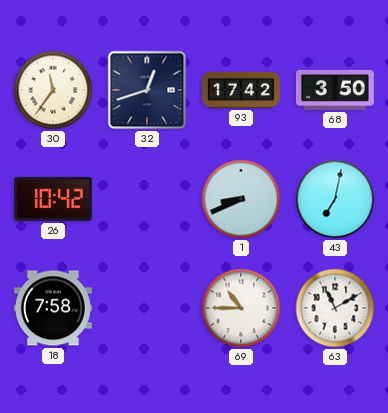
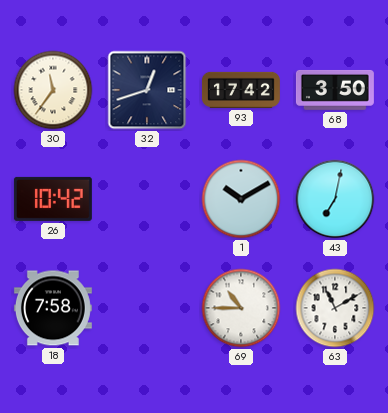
1: 8:41 -> 10:10 (241, 199)
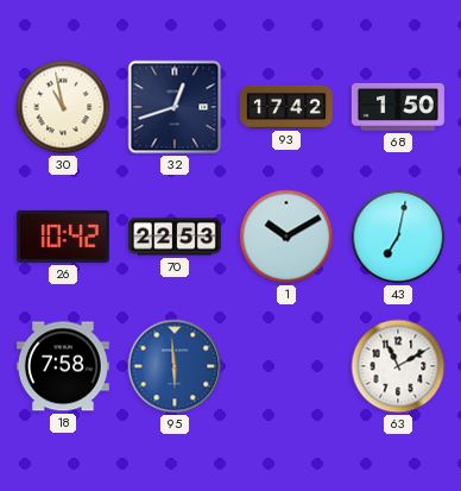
30: 11:36 -> 10:58 (63, 107)
68: 3:50 -> 1:50 (398, 107)
70: none -> 22:53 (175, 237)
95: none -> 5:59 (175, 366)
69: 10:45 -> none (241, 308)
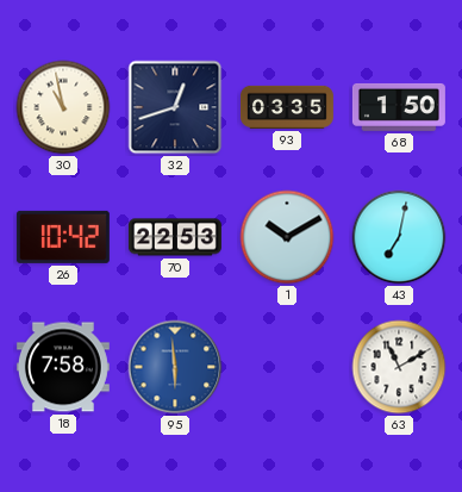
93: 17:42 -> 03:35 (287, 107)
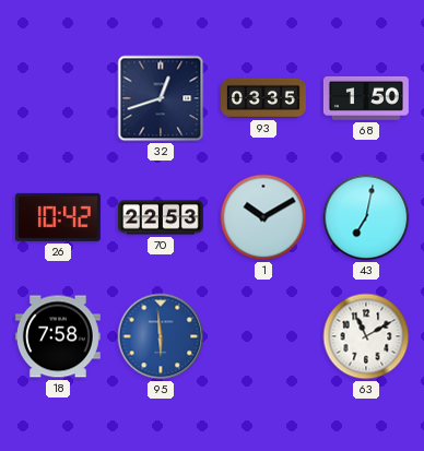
30: 10:58 -> none (63, 107)
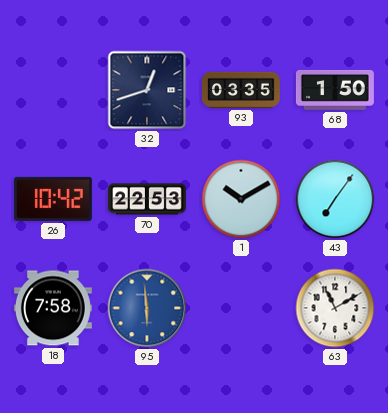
43: 7:02 -> 7:06 (335, 199)
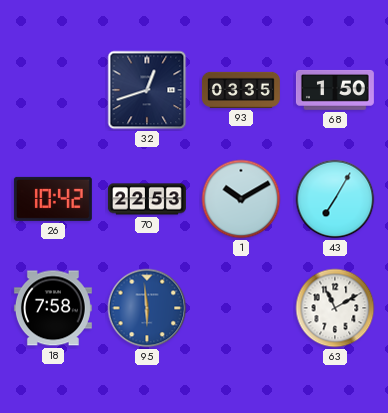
43: 7:06 -> 7:05 (335, 199)
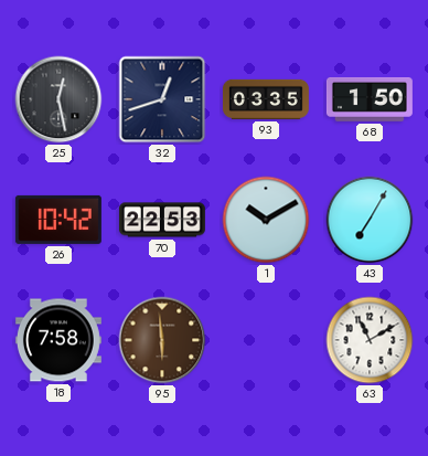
25: none -> 12:28 (58, 99)
95 dial: blue -> brown (162, 340)
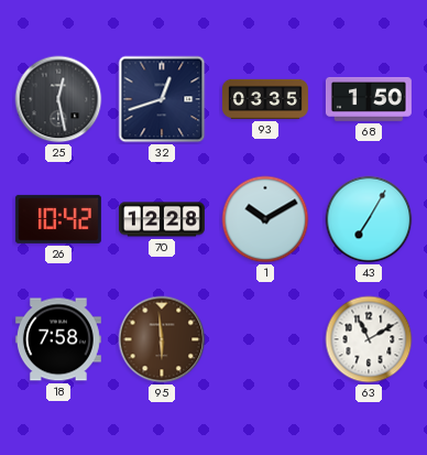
70: 22:53 -> 12:28 (162, 219)
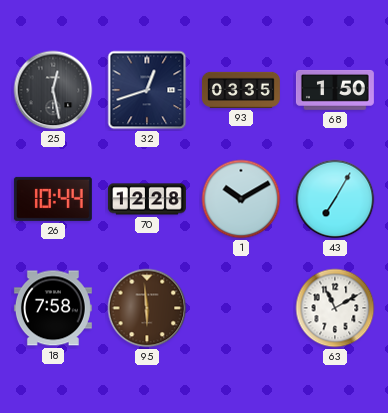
26: 10:42 -> 10:44 (53, 199)
